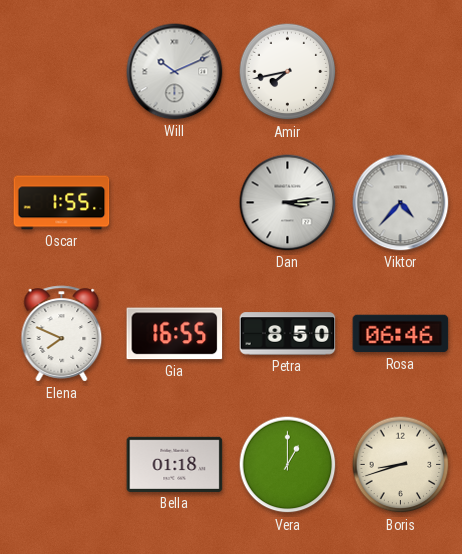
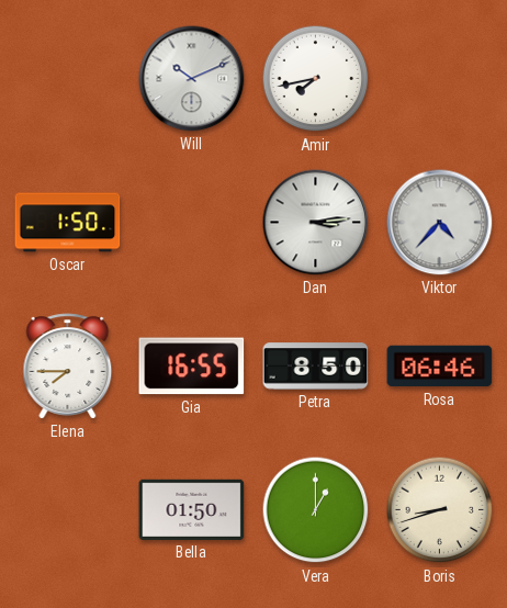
Oscar: 1:55 -> 1:50 (68, 223)
Elena: 7:49 -> 7:45 (68, 367)
Bella: 01:18 -> 01:50 (192, 509)
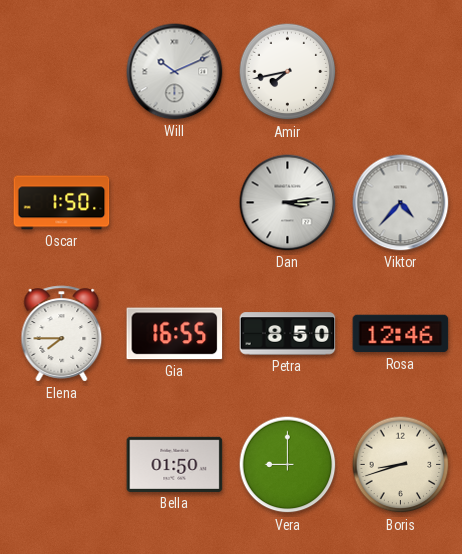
Rosa: 06:46 -> 12:46 (401, 334)
Vera: 1:00 -> 9:00 (288, 465)
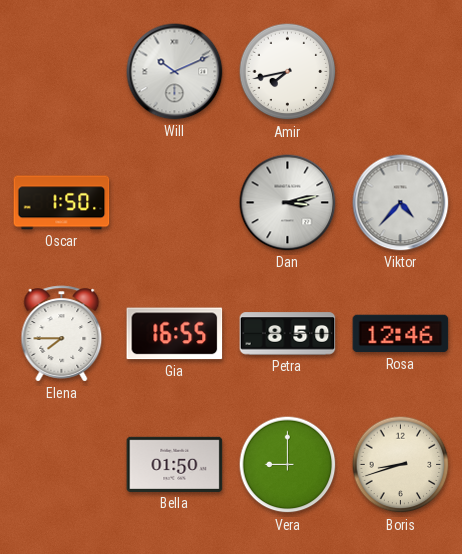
Dan: 3:14 -> 3:13 (288, 203)
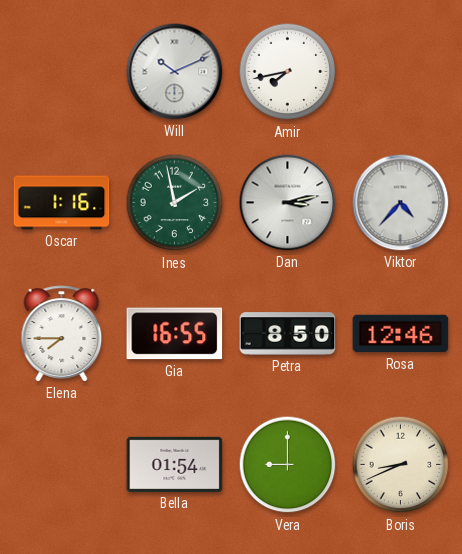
Oscar: 1:50 -> 1:16 (62, 203)
Ines: none -> 1:58 (175, 203)
Bella: 01:50 -> 01:54 (175, 464)
Boris: 8:42 -> 8:41 (401, 465)
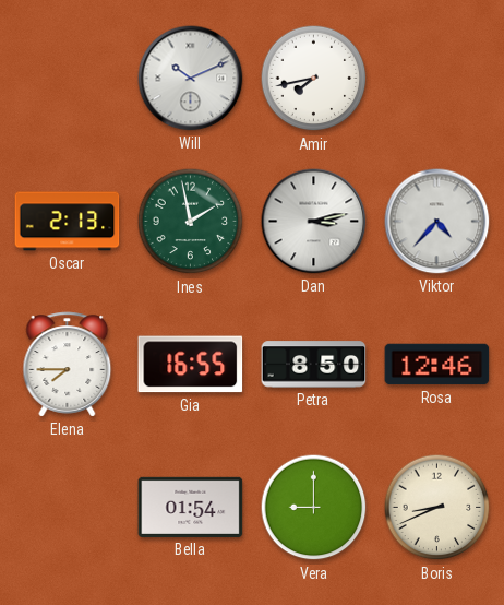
Oscar: 1:16 -> 2:13 (68, 222)
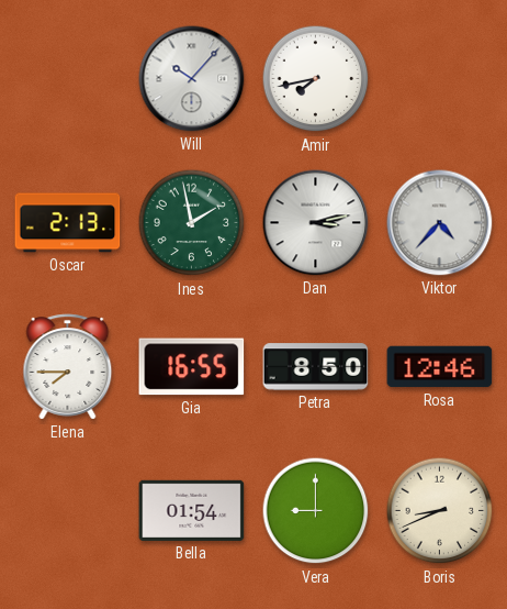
Will: 10:11 -> 10:07 (192, 79)
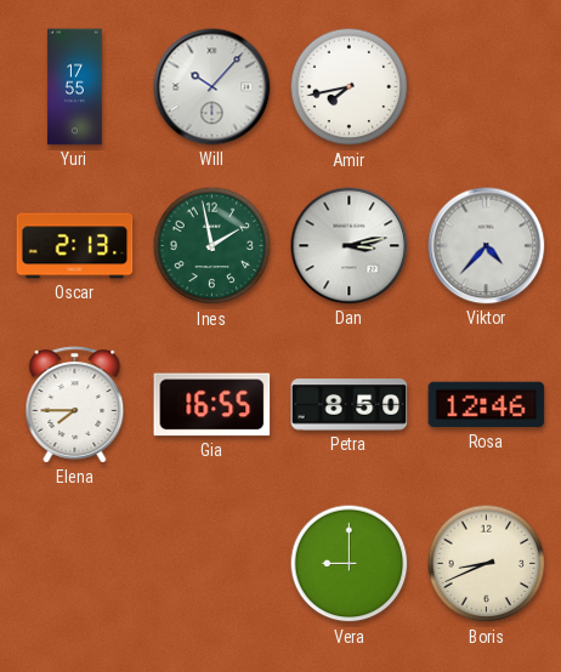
Yuri: none -> 17:55 (75, 87)
Bella: 01:54 -> none (192, 510)
